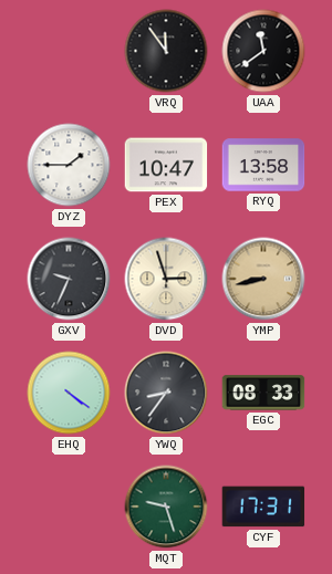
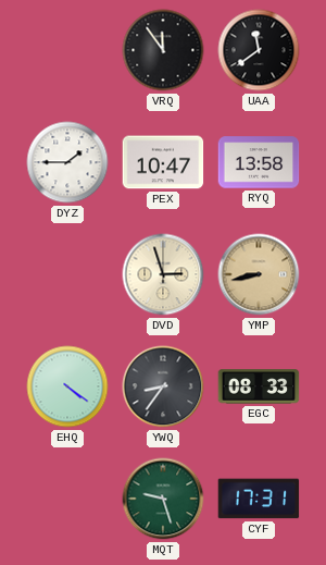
GXV: 9:34 -> none (69, 279)
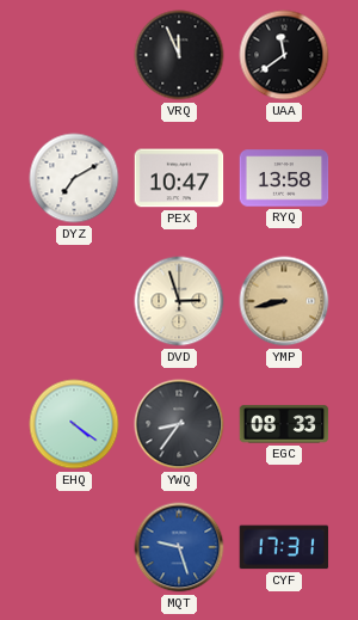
VRQ: 11:54 -> 11:56 (179, 55)
DYZ: 1:45 -> 7:10 (74, 178)
MQT dial: green -> blue (179, 547)
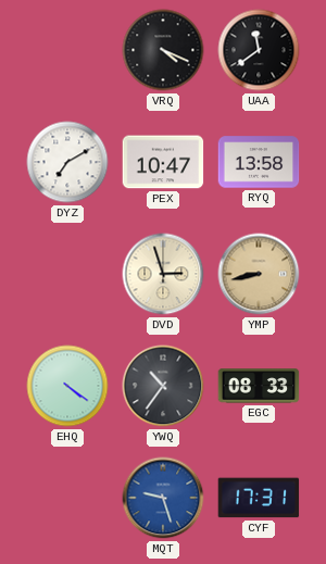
VRQ: 11:56 -> 4:19 (163, 50)
YWQ: 8:36 -> 10:36 (163, 386)
